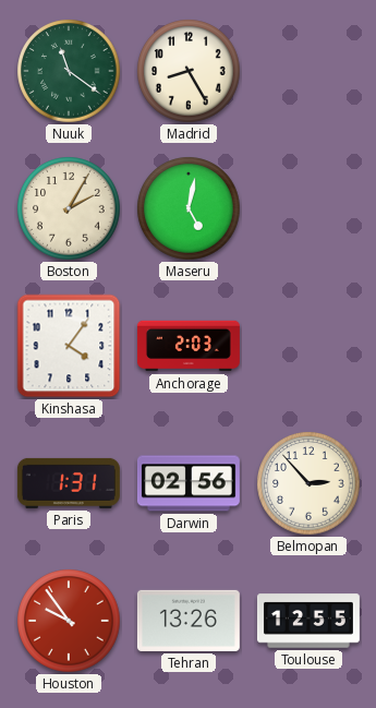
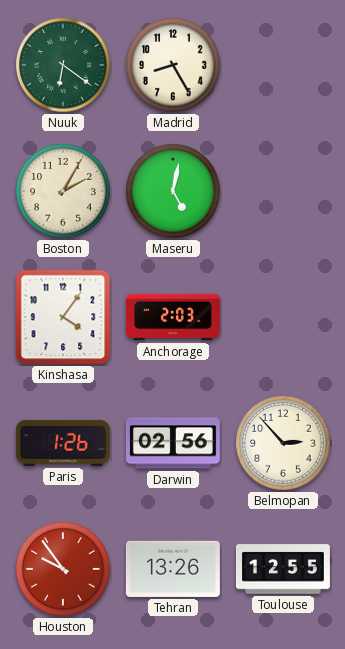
Nuuk: 11:21 -> 6:21 (63, 65)
Paris: 1:31 -> 1:26 (63, 443)
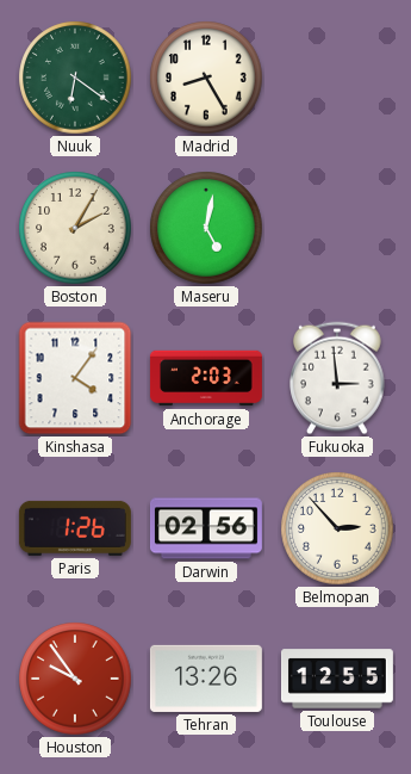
Fukuoka: none -> 2:59 (337, 378)
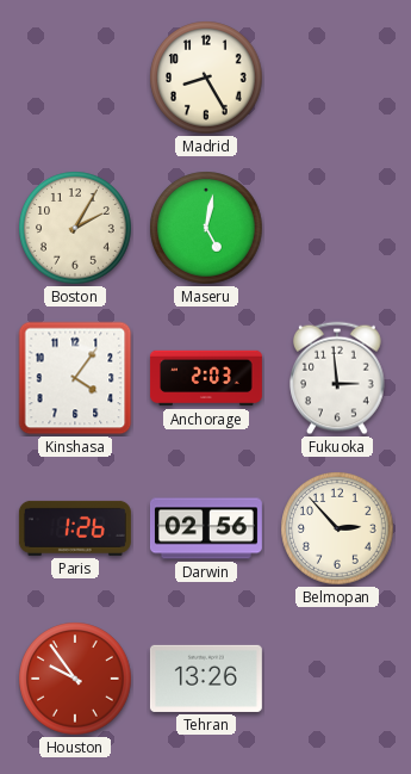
Nuuk: 6:21 -> none (75, 78)
Toulouse: 12:55 -> none (337, 679)
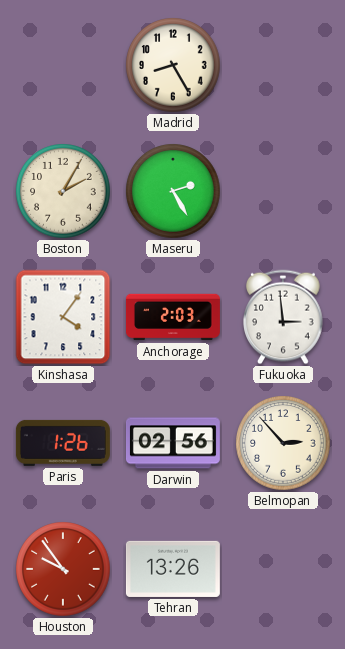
Maseru: 5:02 -> 2:25 (173, 191)
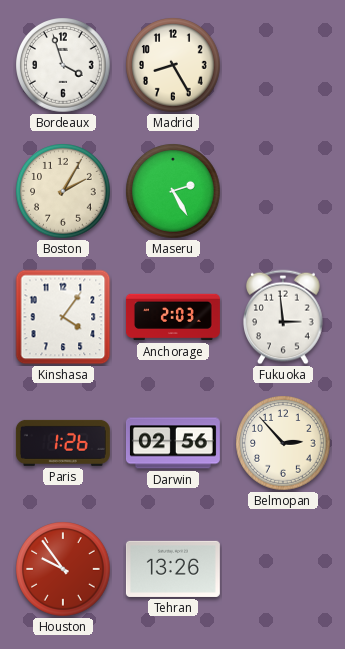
Bordeaux: none -> 3:57 (63, 65)
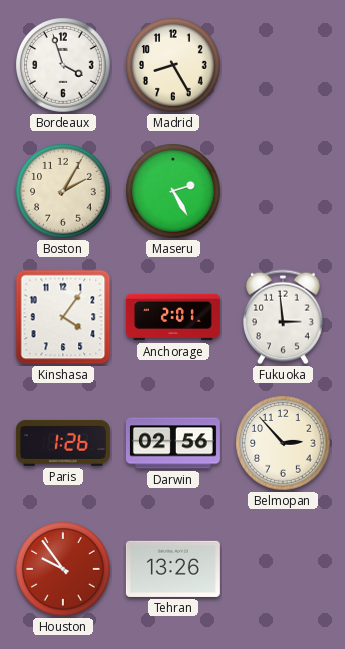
Anchorage: 2:03 -> 2:01 (173, 317)
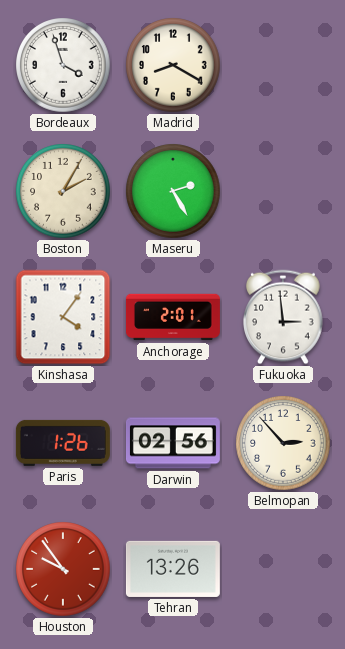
Madrid: 8:25 -> 8:20 (173, 65)
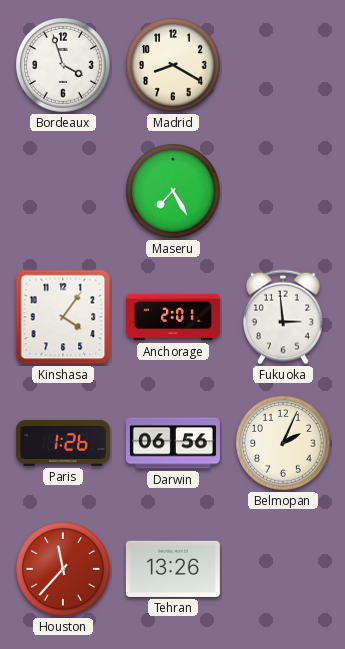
Boston: 2:05 -> none (63, 191)
Maseru: 2:25 -> 7:25 (173, 191)
Darwin: 02:56 -> 06:56 (173, 443)
Belmopan: 2:53 -> 2:04 (283, 443)
Houston: 9:54 -> 11:37 (63, 569)
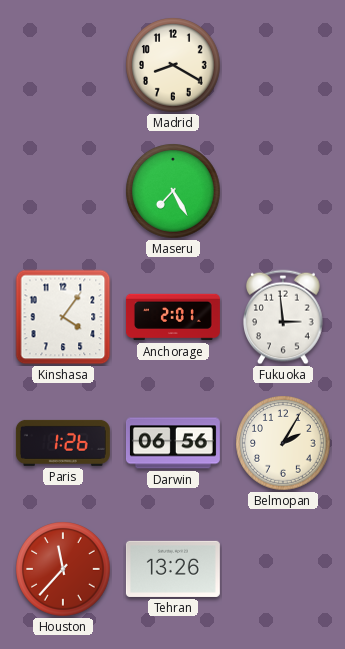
Bordeaux: 3:57 -> none (63, 65)
Belmopan: 2:04 -> 2:05 (283, 443)
